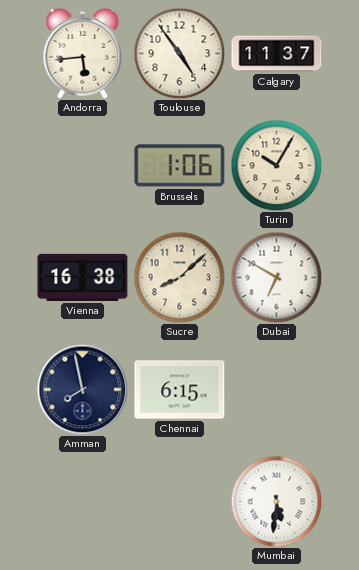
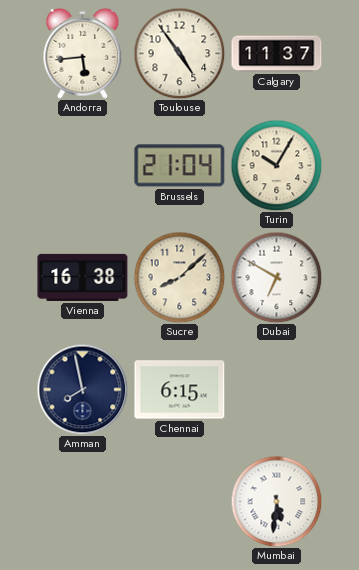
Brussels: 1:06 -> 21:04 (180, 166)
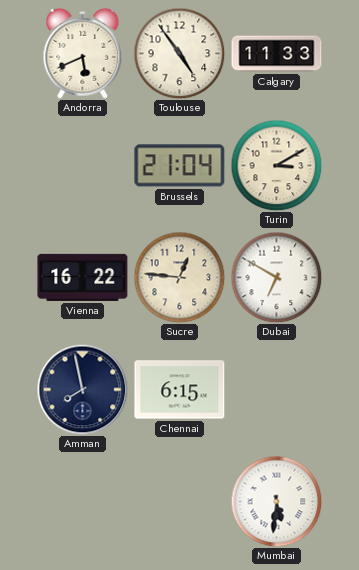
Andorra: 5:44 -> 5:41 (83, 53)
Calgary: 11:37 -> 11:33 (277, 54)
Turin: 10:05 -> 3:10 (276, 165)
Vienna: 16:38 -> 16:22 (83, 277)
Sucre: 8:08 -> 12:46 (179, 277)
